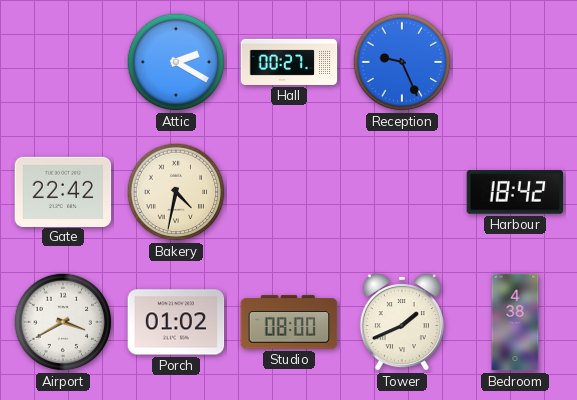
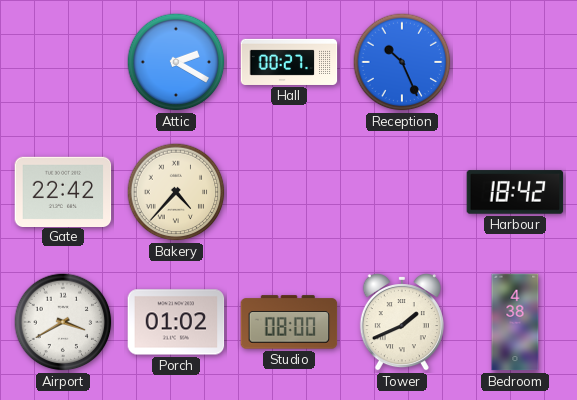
Reception: 9:26 -> 10:26 (402, 62)
Bakery: 4:32 -> 4:37 (176, 192)
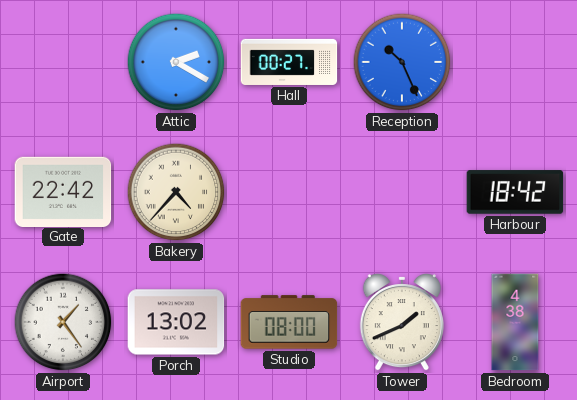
Airport: 3:40 -> 1:24 (63, 322)
Porch: 01:02 -> 13:02 (176, 322)
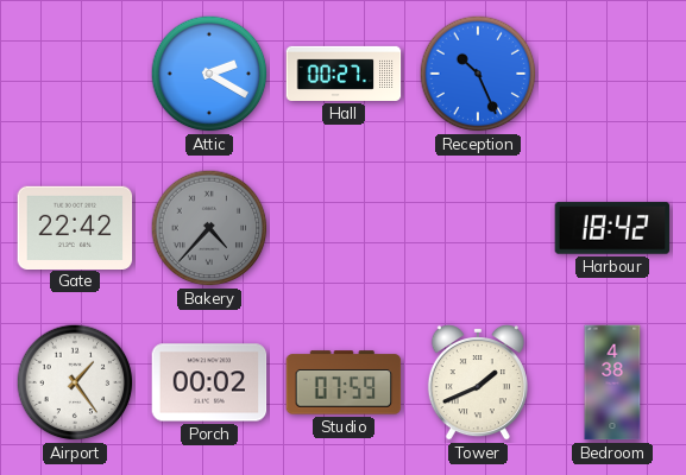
Bakery dial: cream -> grey (209, 228)
Porch: 13:02 -> 00:02 (209, 382)
Studio: 08:00 -> 07:59 (344, 382)
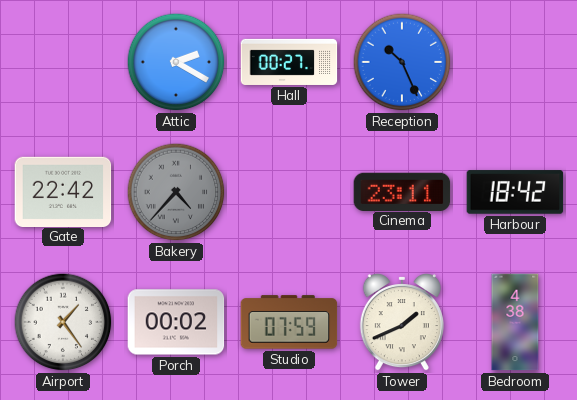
Cinema: none -> 23:11 (402, 191)
